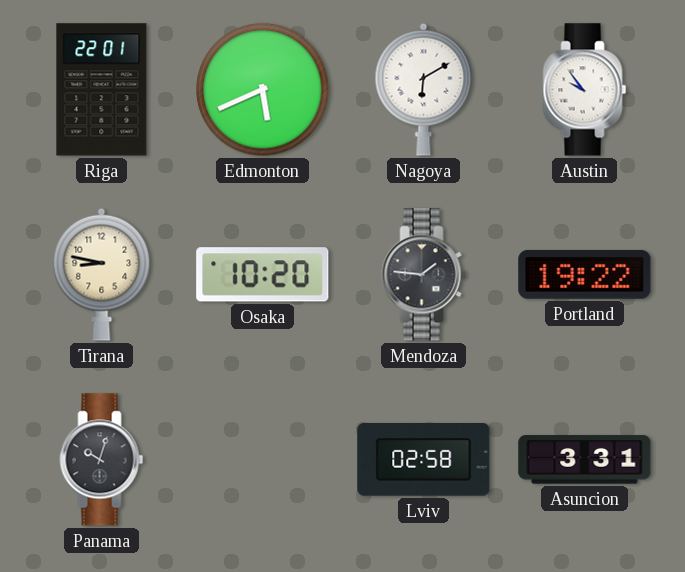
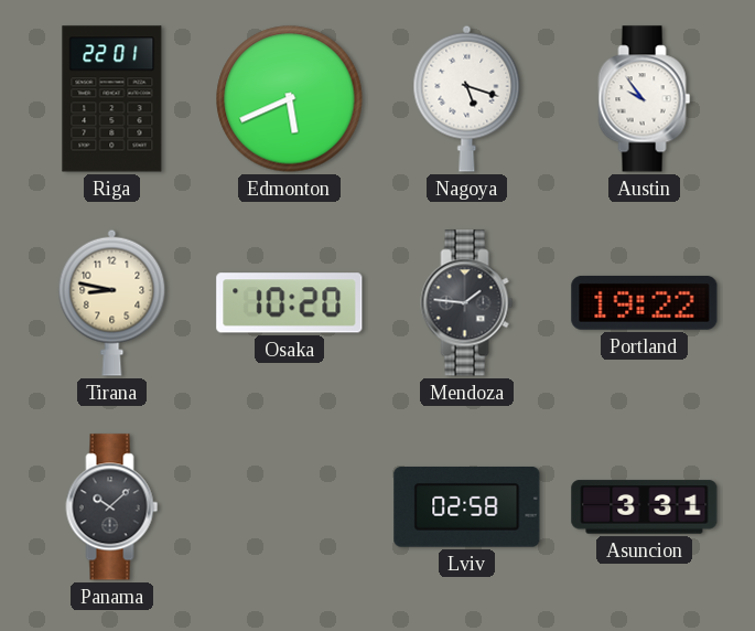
Nagoya: 6:10 -> 5:18 (467, 98)
Panama: 10:03 -> 10:08 (112, 507)
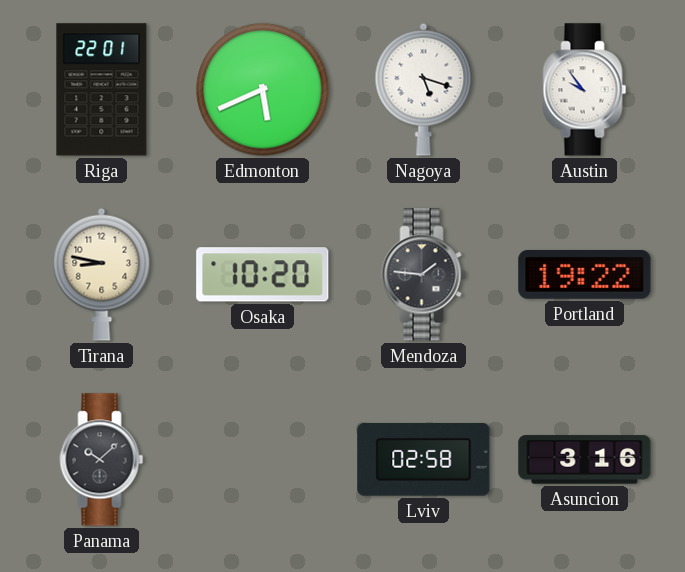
Asuncion: 3:31 -> 3:16 (585, 460)
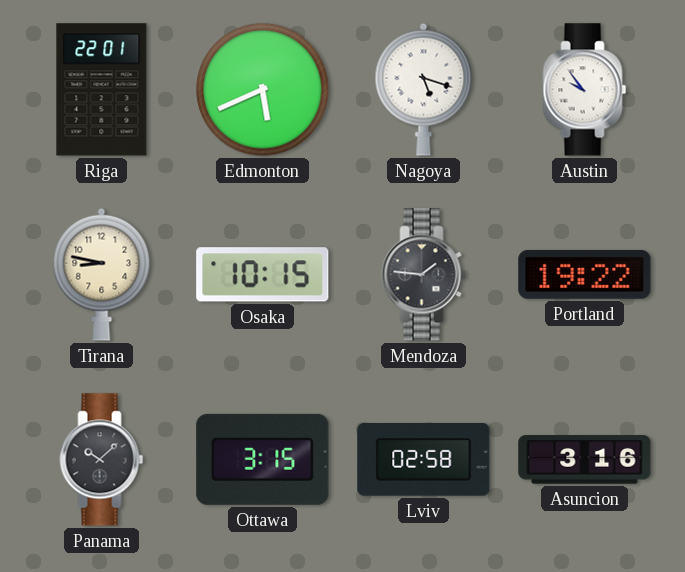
Osaka: 10:20 -> 10:15 (263, 275)
Ottawa: none -> 3:15 (263, 459)
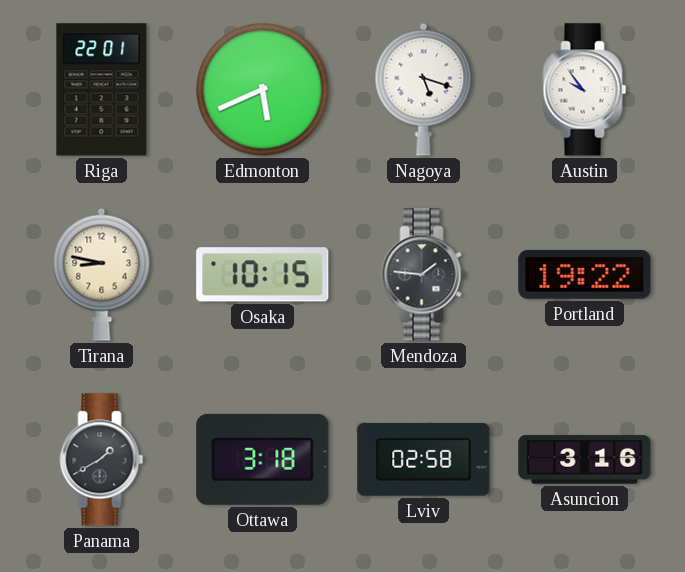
Panama: 10:08 -> 1:40 (102, 460)
Ottawa: 3:15 -> 3:18 (263, 459)
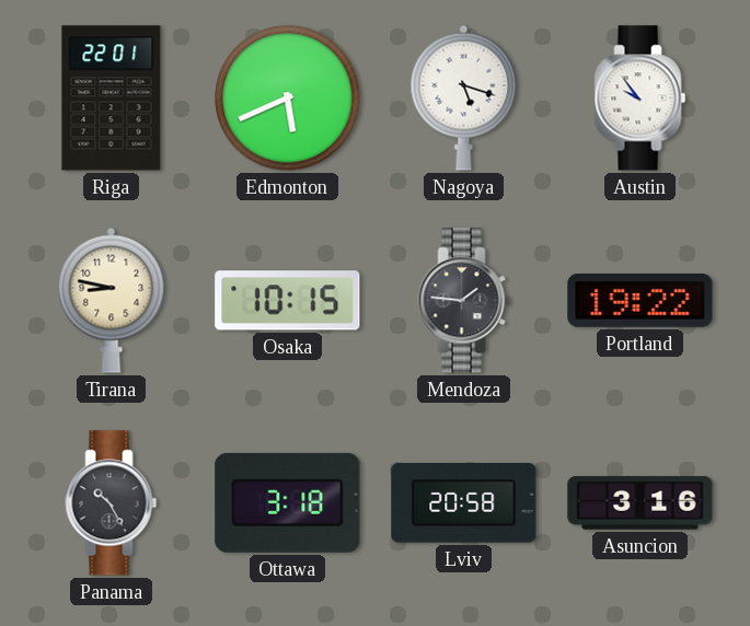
Panama: 1:40 -> 10:25 (112, 503)
Lviv: 02:58 -> 20:58 (464, 503)
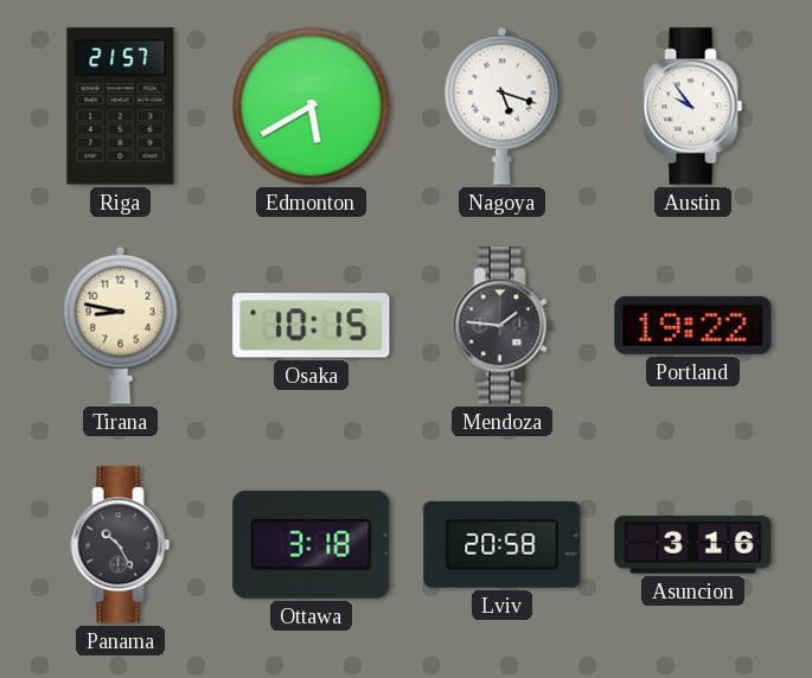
Riga: 22:01 -> 21:57 (121, 107)
Edmonton: 5:41 -> 5:40 (312, 107)
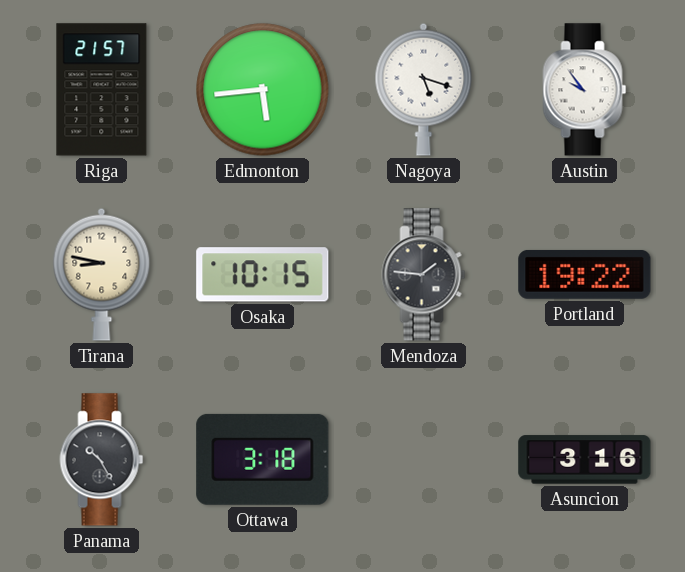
Edmonton: 5:40 -> 5:44 (263, 90)
Lviv: 20:58 -> none (503, 545)
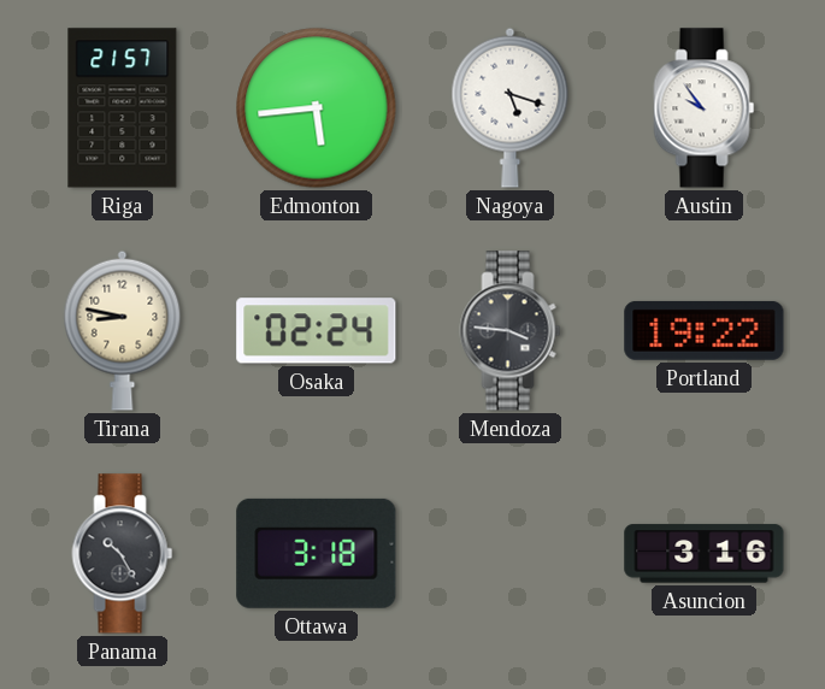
Osaka: 10:15 -> 02:24 (317, 331)
Mendoza: 1:46 -> 3:46 (511, 331)
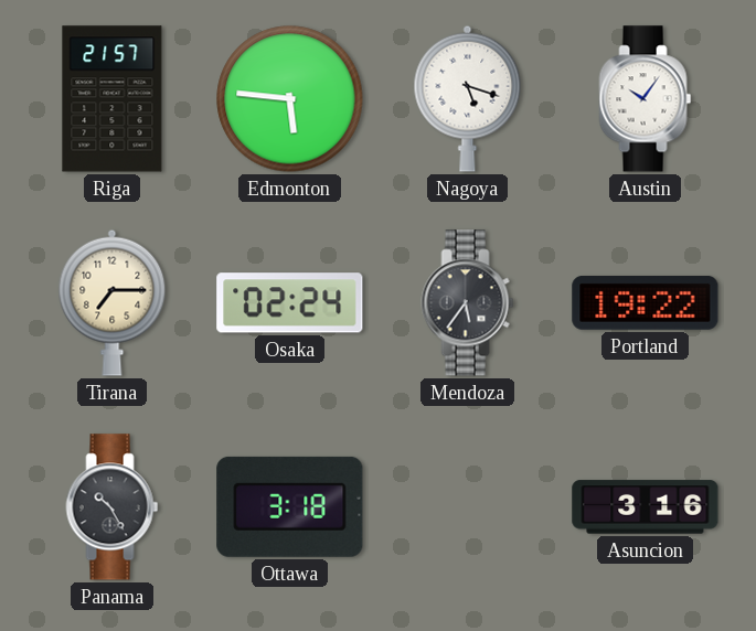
Edmonton: 5:44 -> 5:46 (290, 99)
Austin: 9:54 -> 10:06 (646, 99)
Tirana: 8:47 -> 7:15 (113, 302)
Mendoza: 3:46 -> 5:36 (468, 303)
